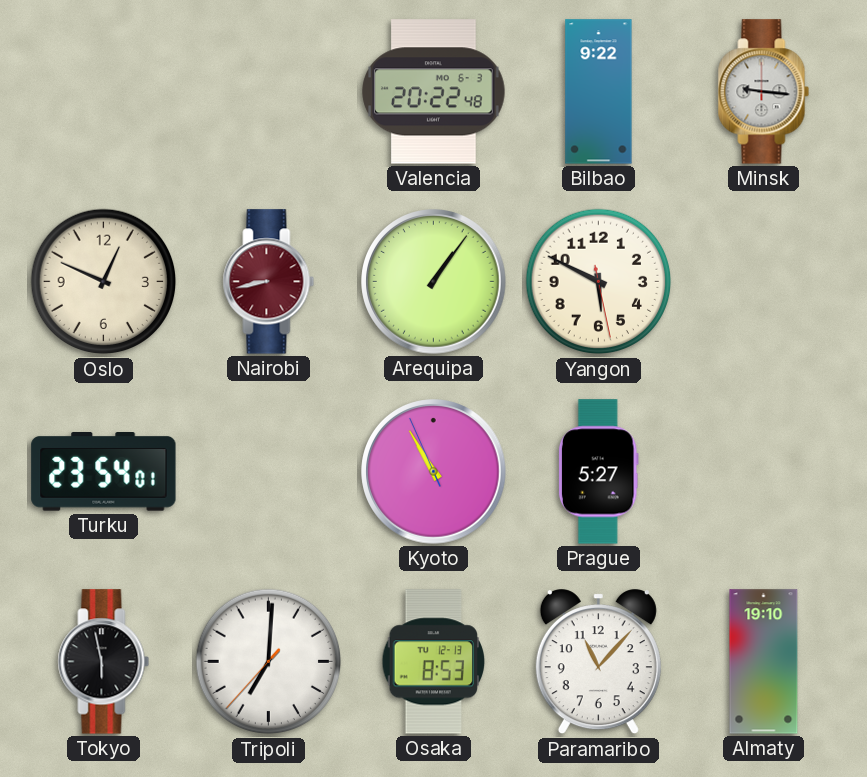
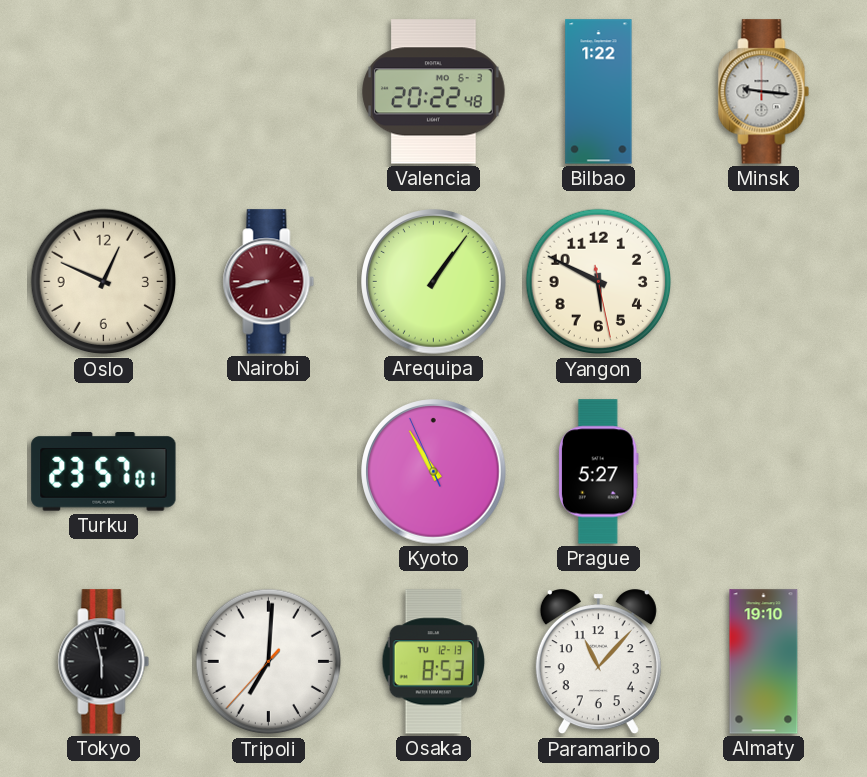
Bilbao: 9:22 -> 1:22 (599, 92)
Turku: 23:54 -> 23:57 (104, 472)
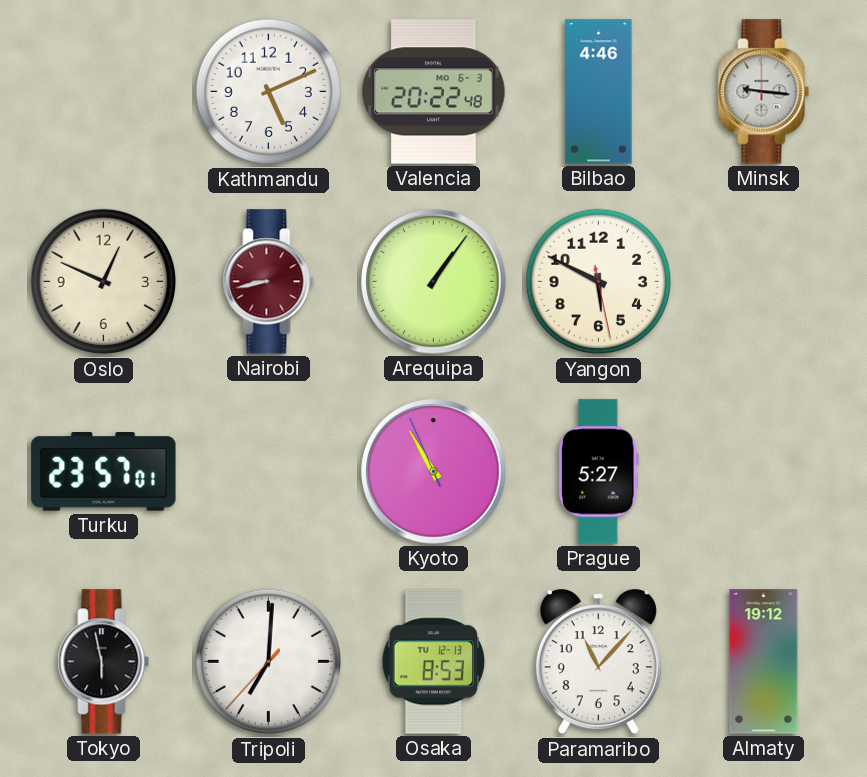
Kathmandu: none -> 5:11 (269, 92)
Bilbao: 1:22 -> 4:46 (599, 92)
Almaty: 19:10 -> 19:12 (764, 662)
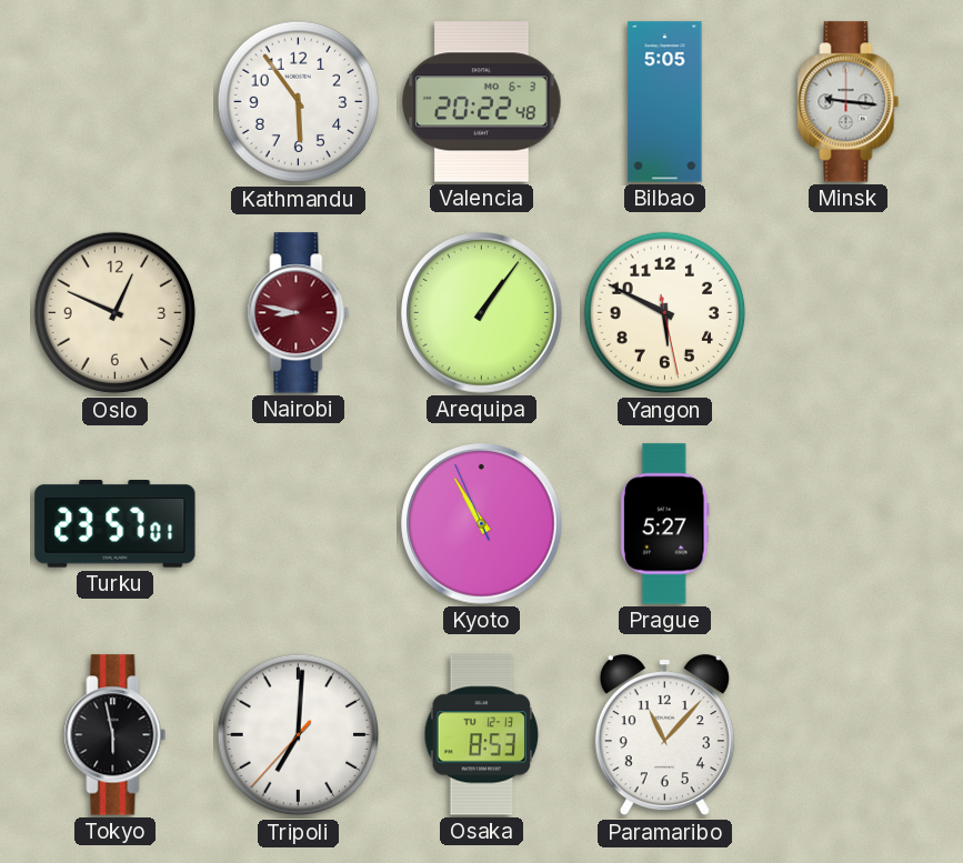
Kathmandu: 5:11 -> 5:54 (299, 102)
Bilbao: 4:46 -> 5:05 (665, 102)
Nairobi: 8:43 -> 8:47 (299, 313)
Almaty: 19:12 -> none (764, 662)
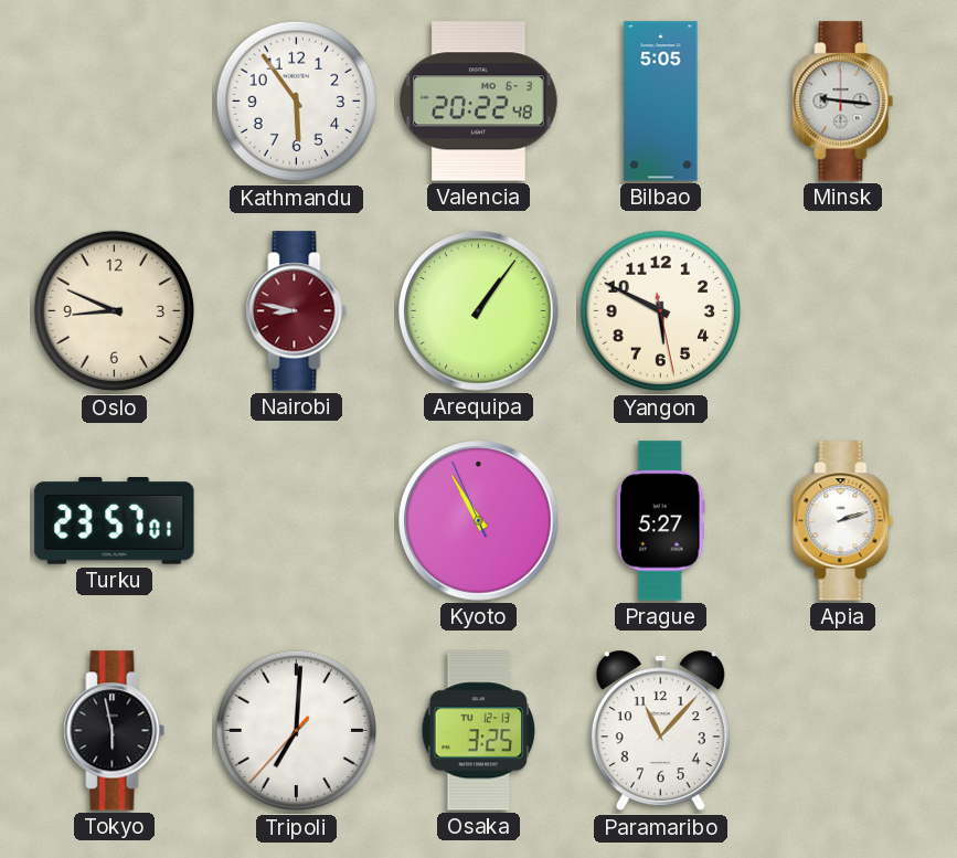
Oslo: 12:49 -> 8:49 (115, 311)
Apia: none -> 2:12 (843, 521)
Osaka: 8:53 -> 3:25 (479, 731)
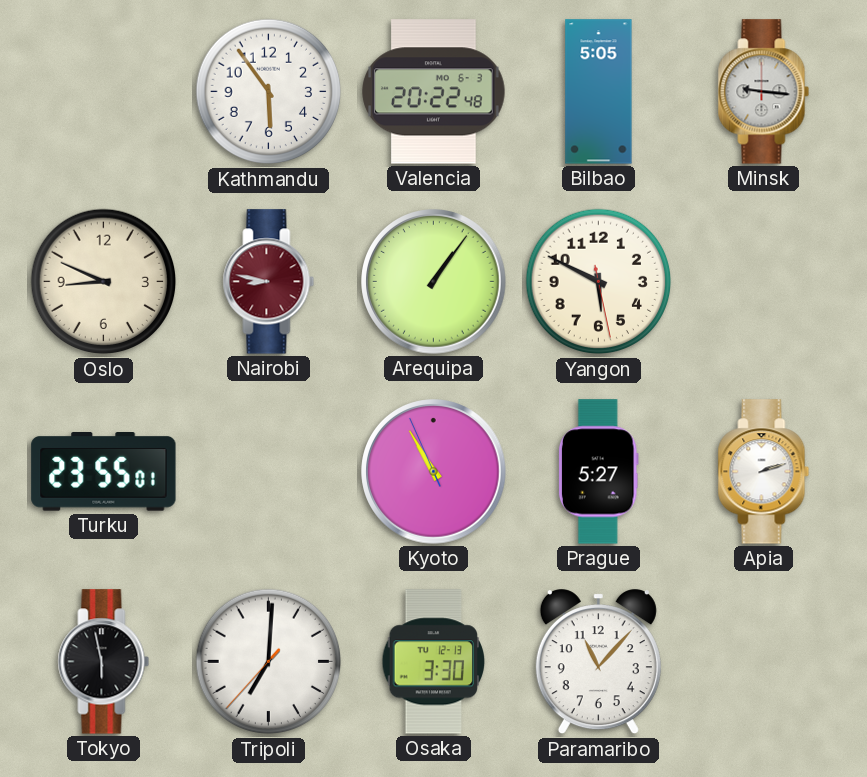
Turku: 23:57 -> 23:55 (104, 472)
Osaka: 3:25 -> 3:30 (434, 662)
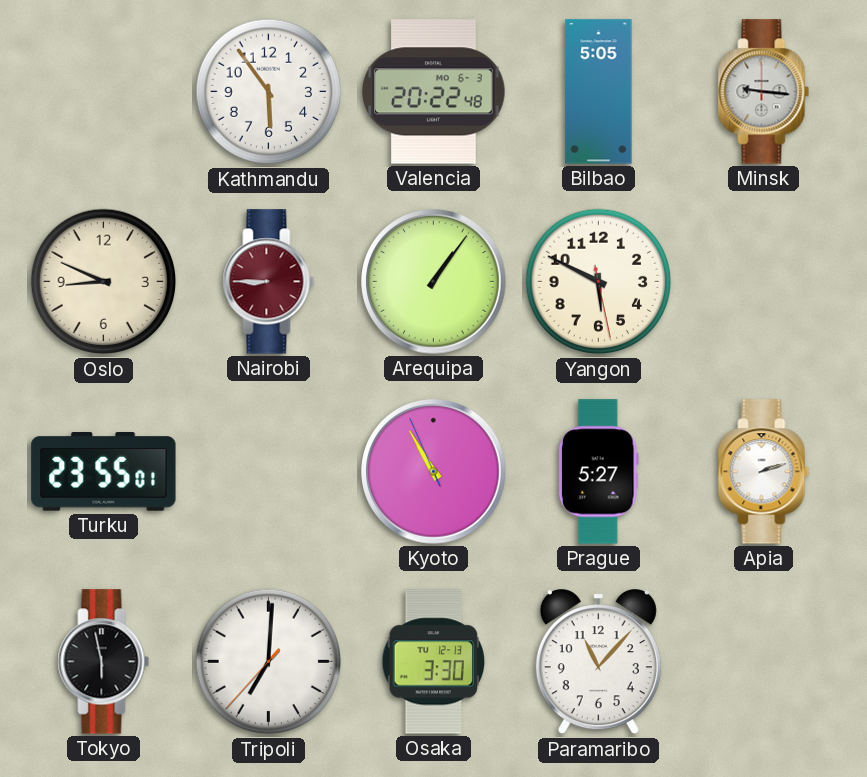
Nairobi: 8:47 -> 8:45 (269, 282)
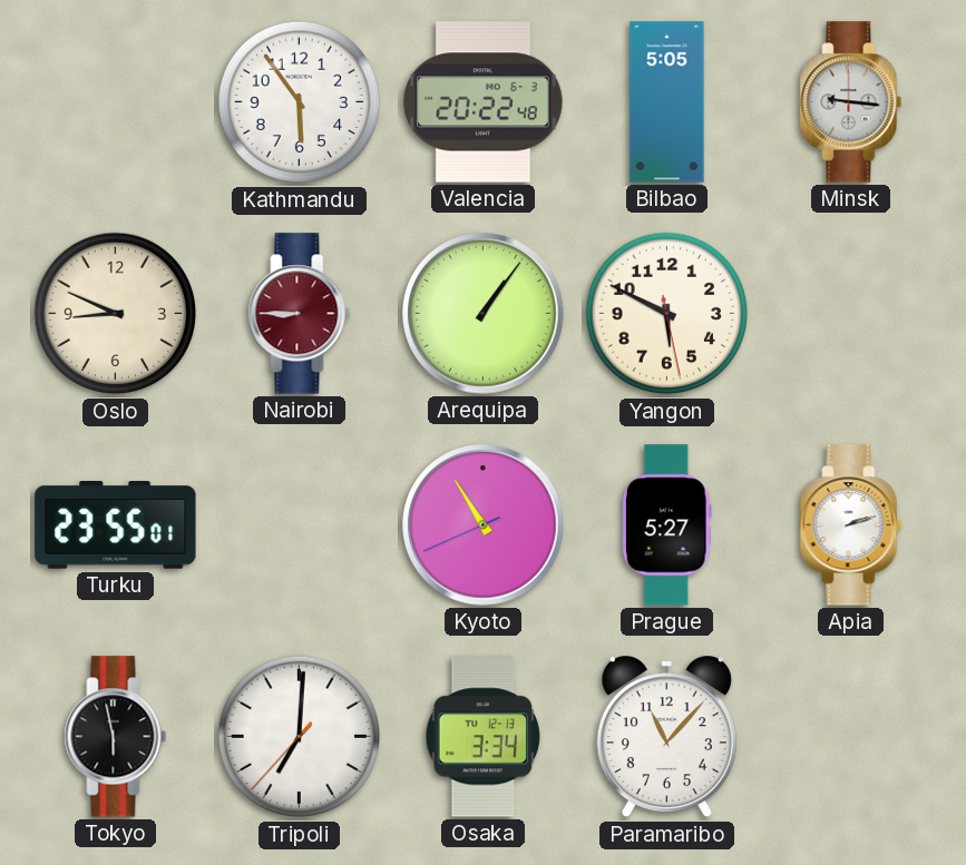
Kyoto: 10:54:56 -> 10:54:41 (484, 525)
Osaka: 3:30 -> 3:34 (484, 737)
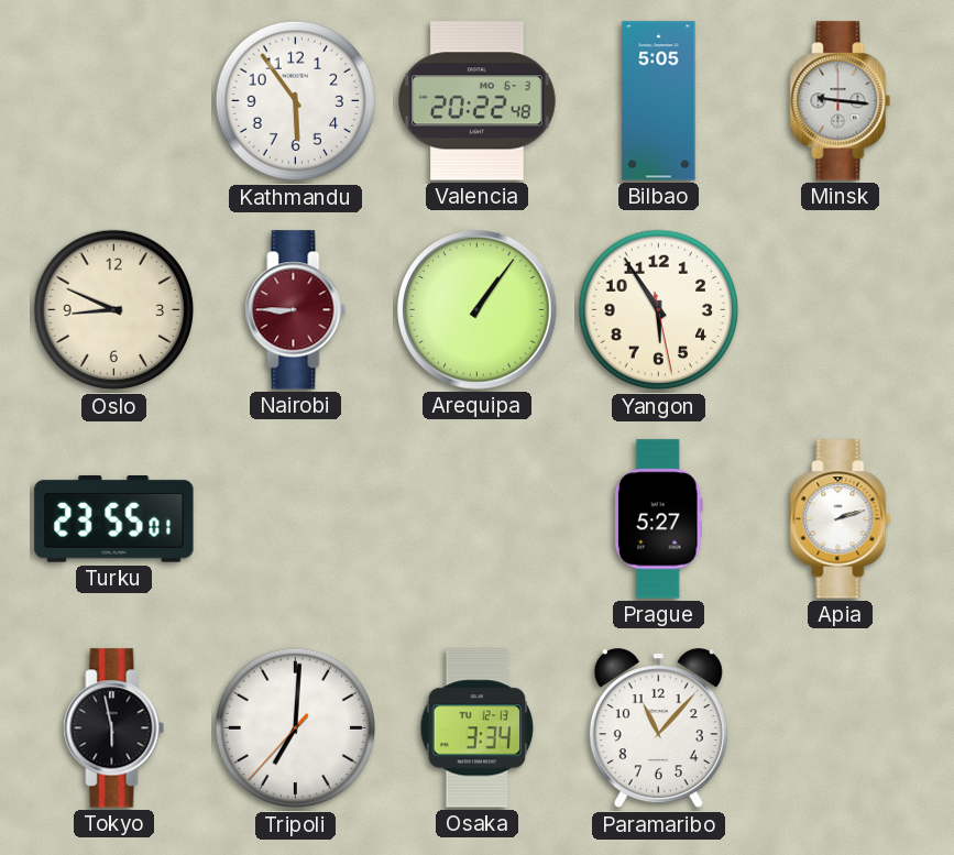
Yangon: 5:49 -> 5:54 (659, 310)
Kyoto: 10:54 -> none (484, 525)
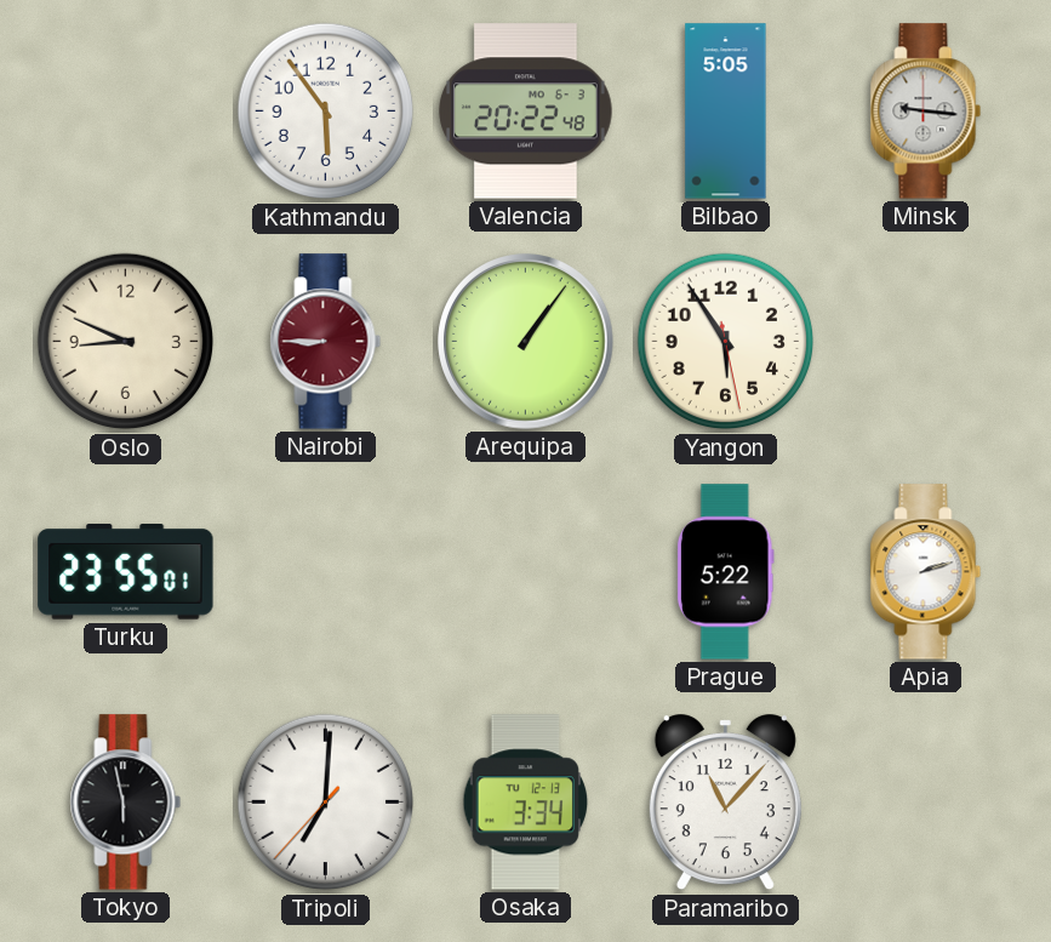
Prague: 5:27 -> 5:22 (725, 572)
